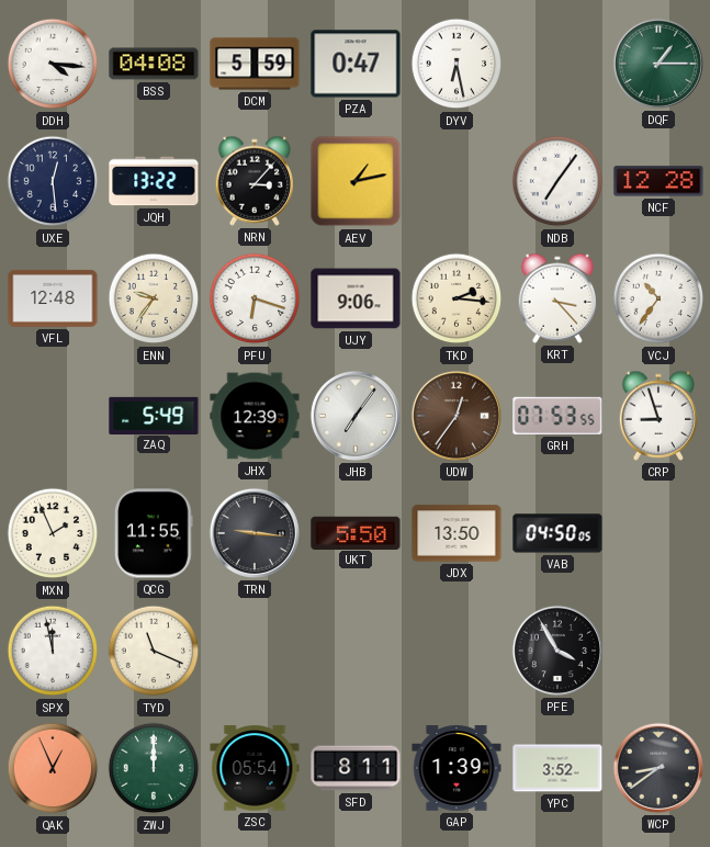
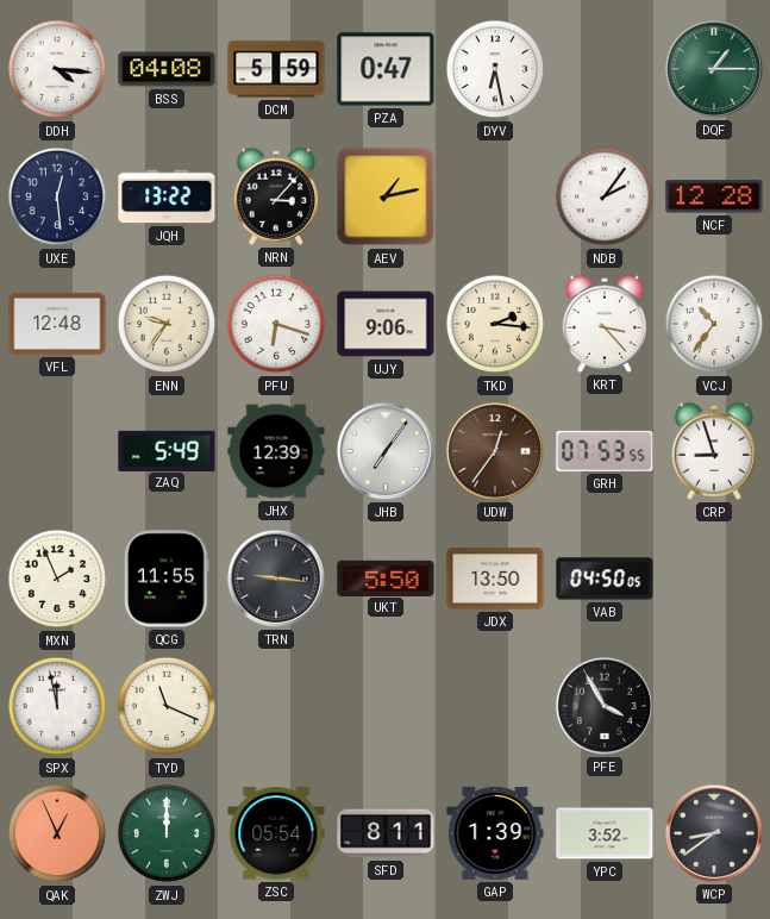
NDB: 7:06 -> 2:06 (605, 196)
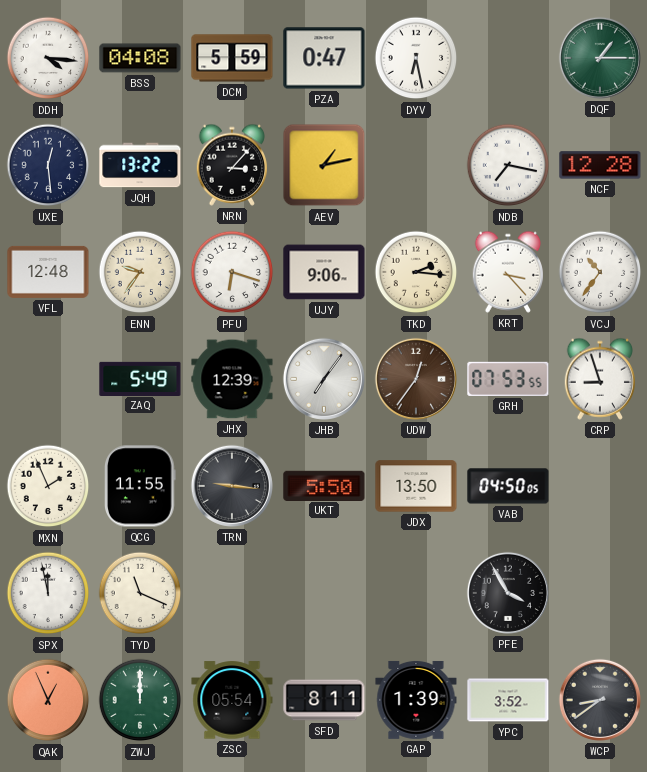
NDB: 2:06 -> 7:17 (508, 165)
